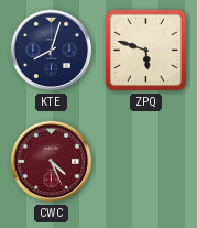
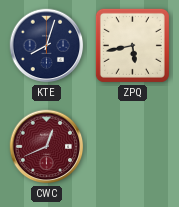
ZPQ: 5:48 -> 5:43 (132, 45)
CWC: 4:26 -> 12:41 (47, 147)
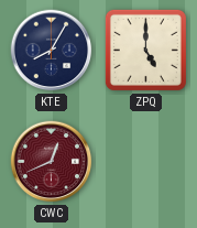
KTE: 8:03 -> 8:05 (52, 51)
ZPQ: 5:43 -> 5:00 (145, 50)
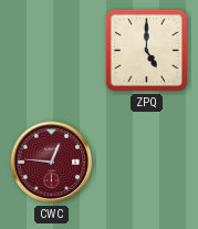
KTE: 8:05 -> none (52, 51)
CWC: 12:41 -> 12:46 (52, 163)
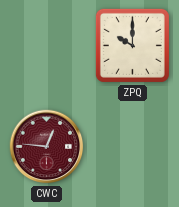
ZPQ: 5:00 -> 10:00 (132, 45)
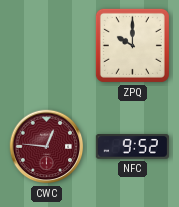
NFC: none -> 9:52 (132, 147)
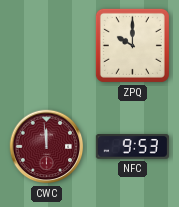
CWC: 12:46 -> 11:59 (47, 147)
NFC: 9:52 -> 9:53 (132, 147)
